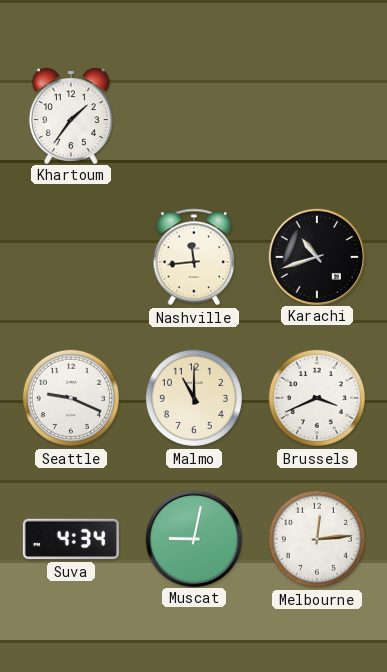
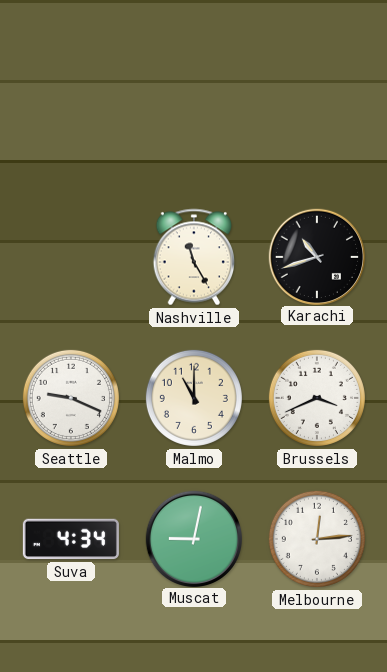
Khartoum: 1:36 -> none (71, 115)
Nashville: 11:44 -> 11:25 (193, 257)
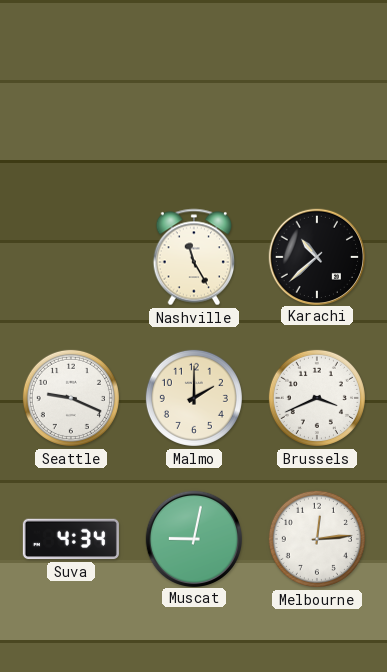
Karachi: 10:42 -> 10:38 (316, 256)
Malmo: 11:00 -> 2:00 (194, 398)
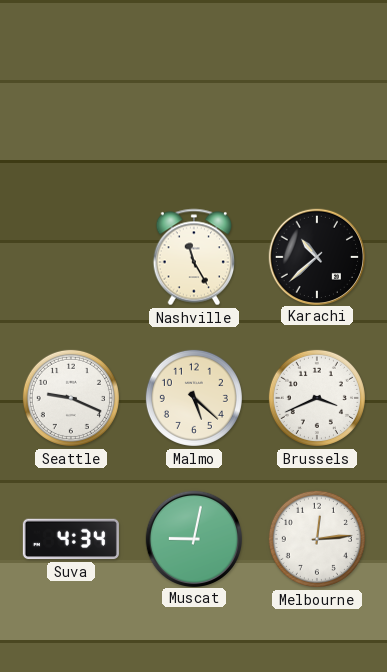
Malmo: 2:00 -> 5:22 (194, 398)
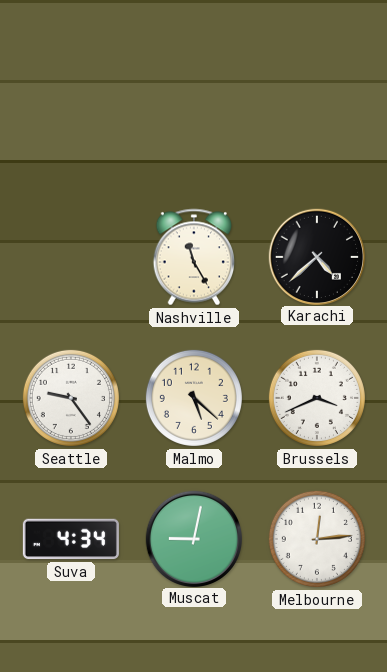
Karachi: 10:38 -> 4:38 (316, 256)
Seattle: 9:19 -> 9:24 (71, 398)
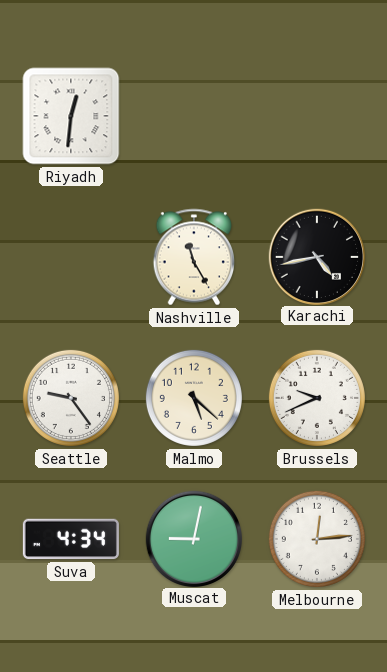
Riyadh: none -> 12:31 (71, 116)
Karachi: 4:38 -> 4:43 (316, 256)
Brussels: 3:41 -> 9:41 (317, 398)
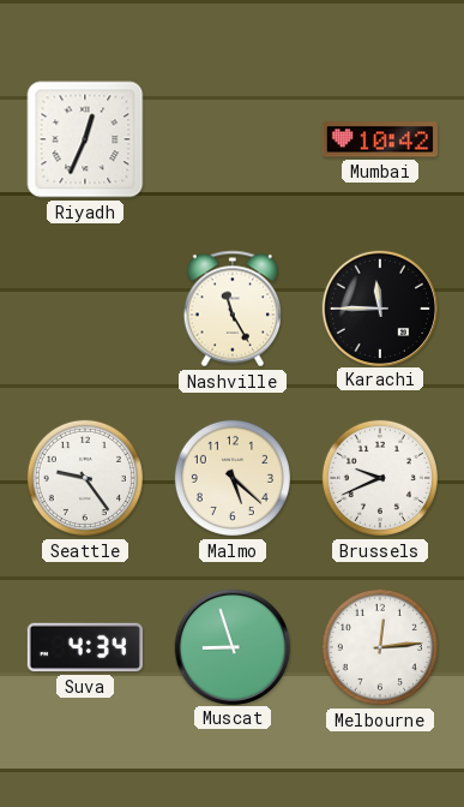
Riyadh: 12:31 -> 12:34 (85, 139)
Mumbai: none -> 10:42 (380, 139)
Karachi: 4:43 -> 11:45 (379, 307)
Muscat: 9:02 -> 8:57 (231, 646)
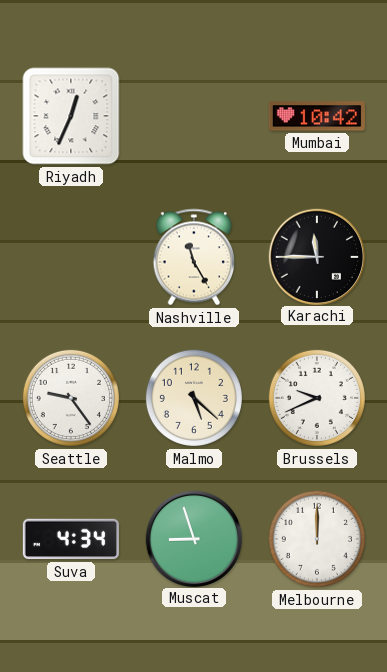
Melbourne: 12:14 -> 12:00 (317, 539)
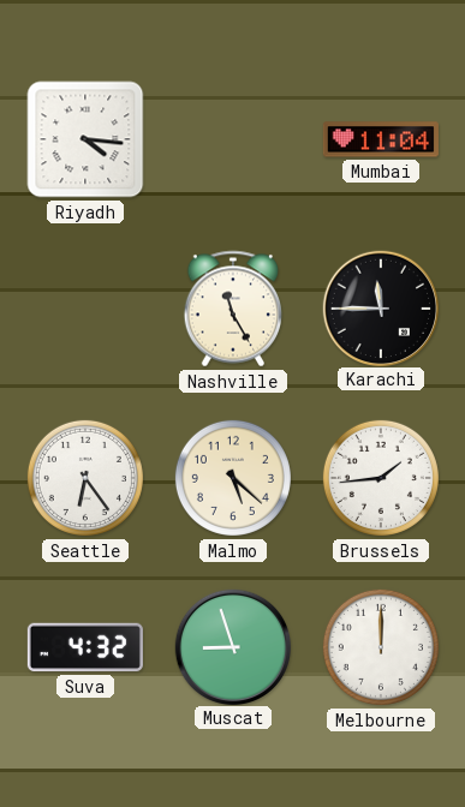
Riyadh: 12:34 -> 4:16 (85, 139)
Mumbai: 10:42 -> 11:04 (381, 139)
Seattle: 9:24 -> 6:24 (85, 478)
Brussels: 9:41 -> 1:44 (381, 478)
Suva: 4:34 -> 4:32 (85, 647)
